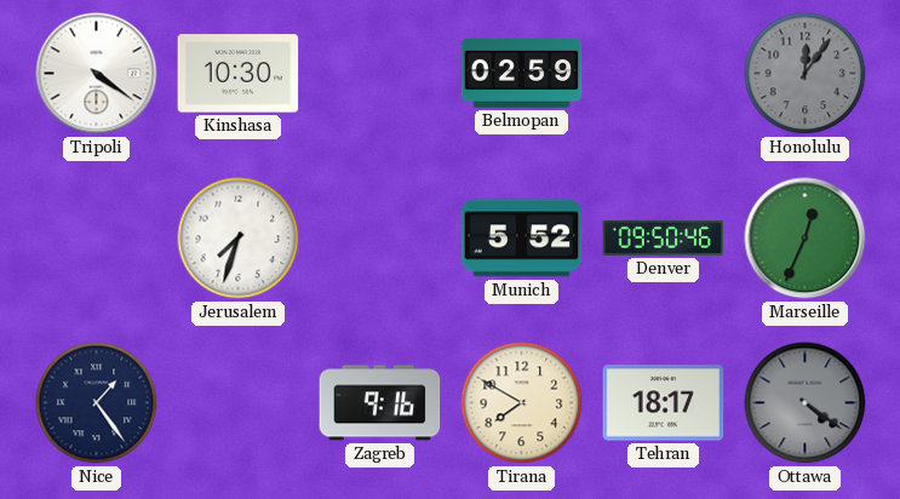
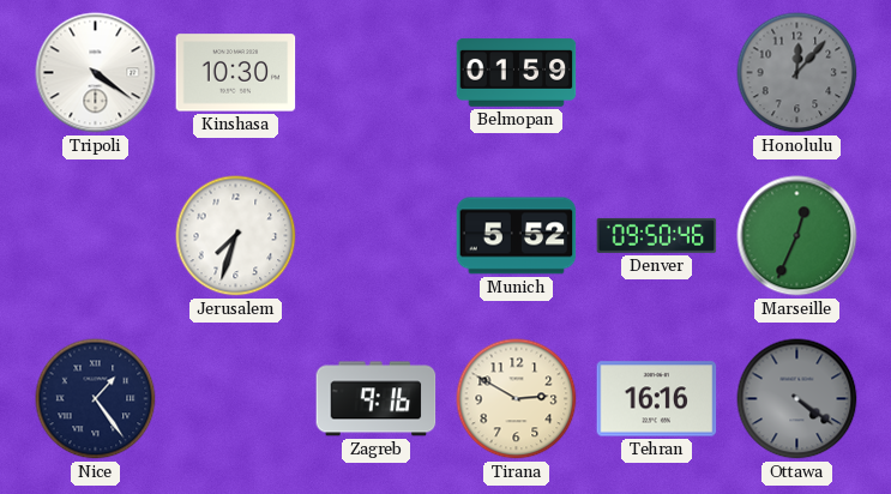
Belmopan: 02:59 -> 01:59 (517, 73)
Honolulu: 12:06 -> 12:07 (797, 73)
Tirana: 7:50 -> 2:50 (517, 399)
Tehran: 18:17 -> 16:16 (657, 399)
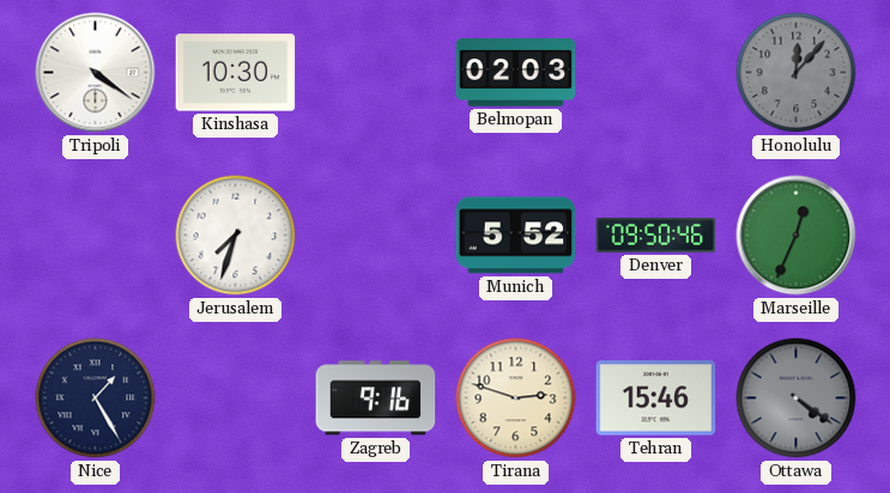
Belmopan: 01:59 -> 02:03 (516, 73)
Nice: 1:24 -> 1:25 (96, 398)
Tirana: 2:50 -> 2:48 (516, 398)
Tehran: 16:16 -> 15:46 (656, 398)
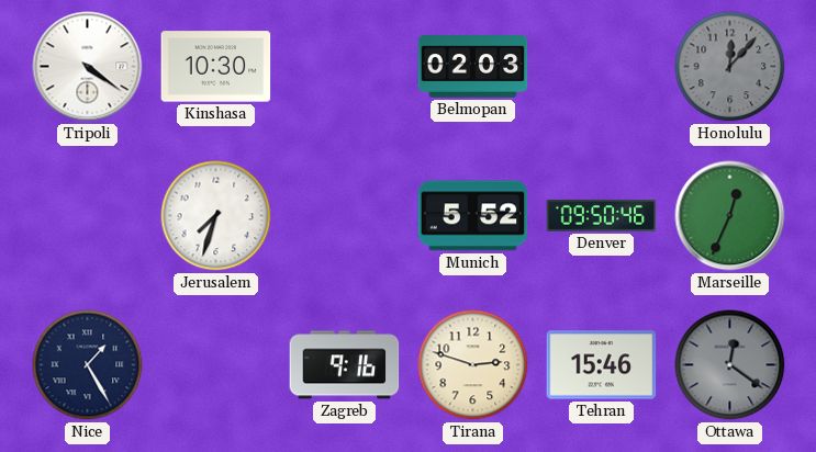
Ottawa: 4:21 -> 12:21 (730, 365)
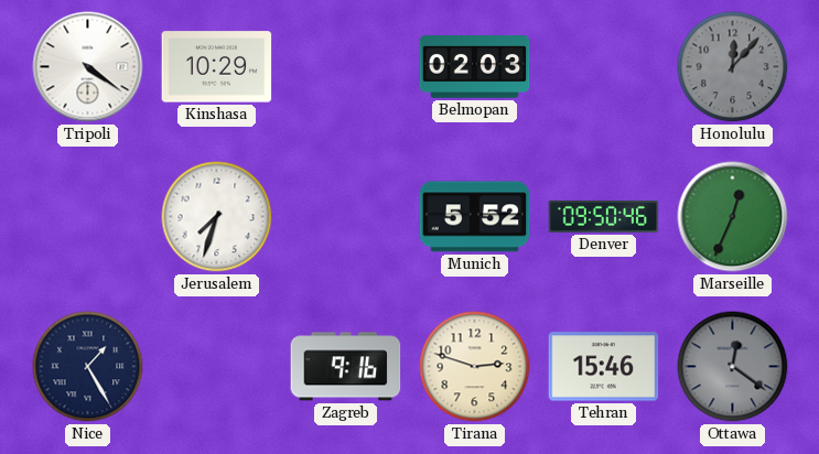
Kinshasa: 10:30 -> 10:29 (217, 67)
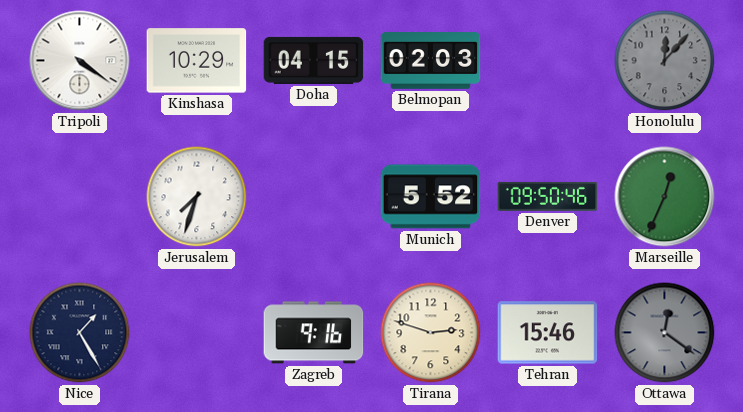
Doha: none -> 04:15 (314, 60)
